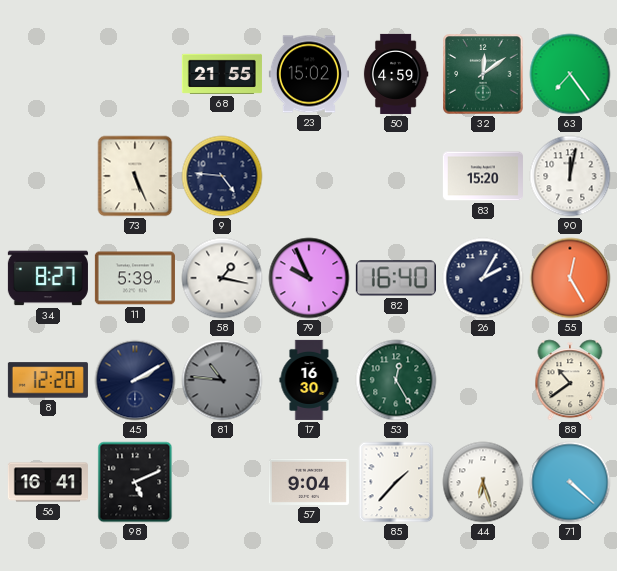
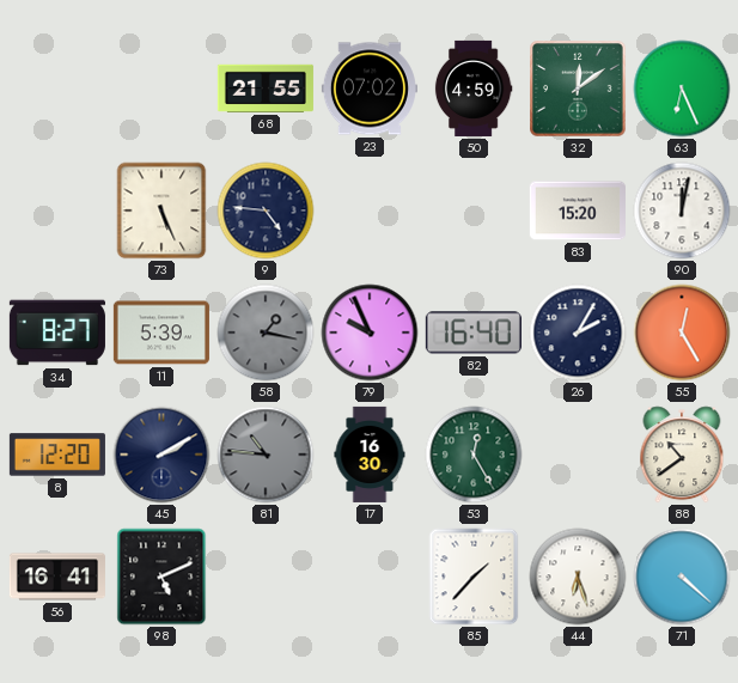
23: 15:02 -> 07:02 (370, 89)
63: 7:24 -> 6:26 (682, 89)
58 dial: white -> grey (266, 333)
57: 9:04 -> none (309, 482)
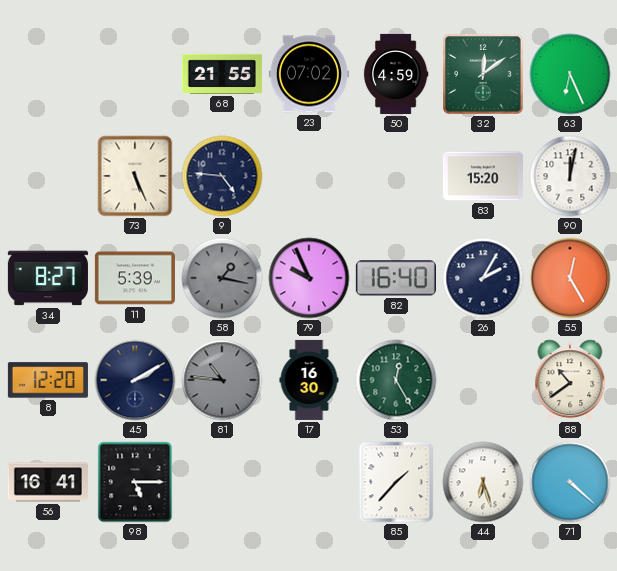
98: 5:11 -> 5:15 (135, 482)
